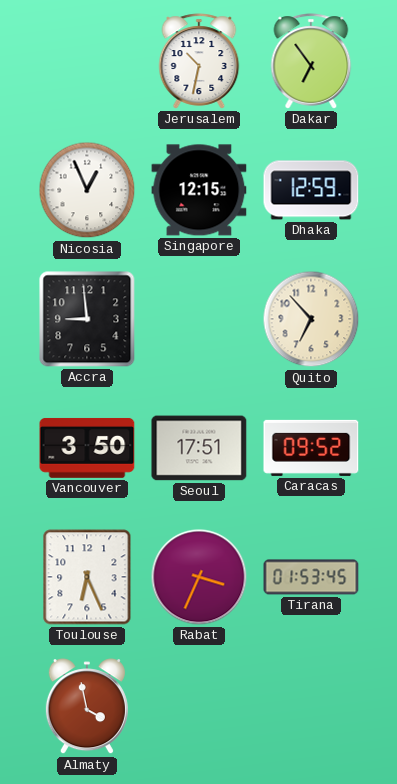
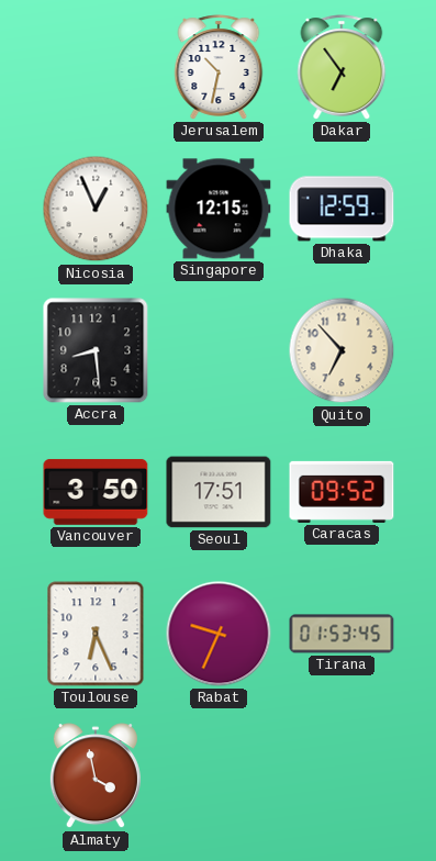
Accra: 8:59 -> 8:29 (96, 350)
Rabat: 3:34 -> 9:34 (219, 634)
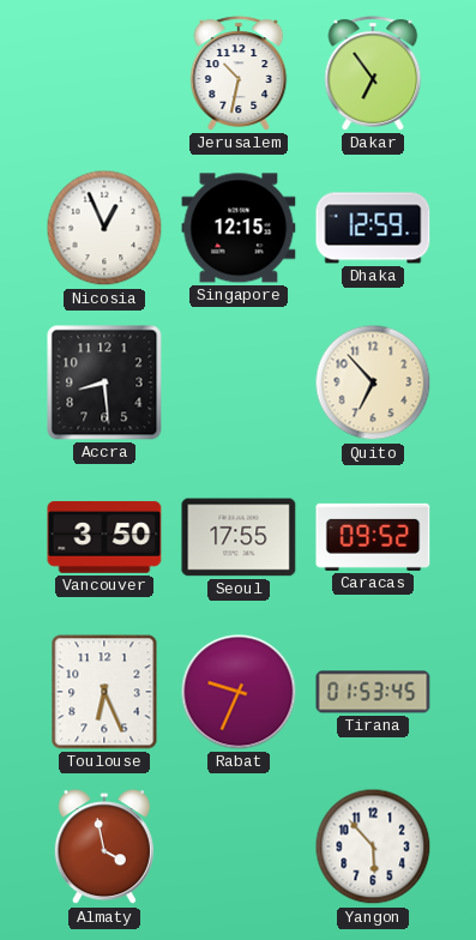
Seoul: 17:51 -> 17:55 (239, 537)
Yangon: none -> 5:53 (373, 846)
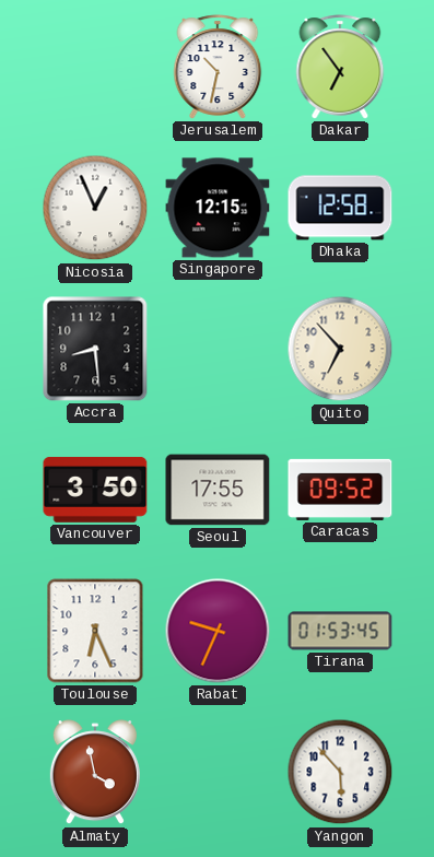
Dhaka: 12:59 -> 12:58 (340, 208)
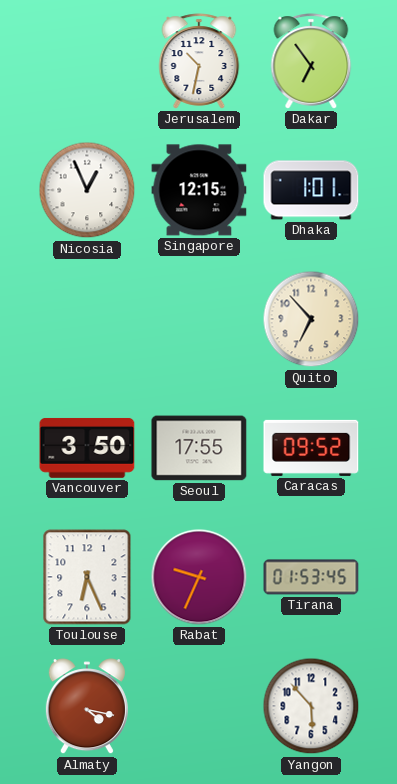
Dhaka: 12:58 -> 1:01 (311, 190)
Accra: 8:29 -> none (95, 349)
Almaty: 3:58 -> 4:17 (87, 707)
